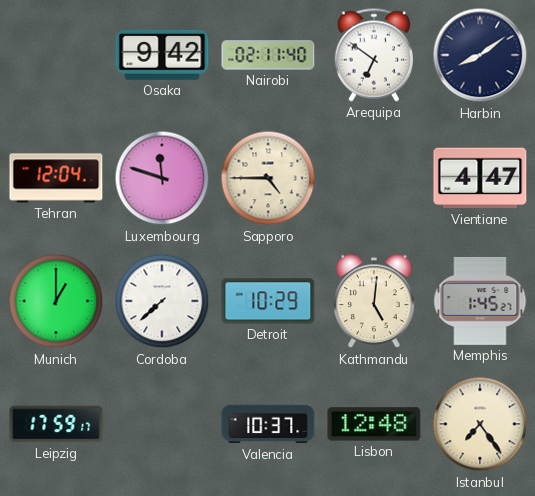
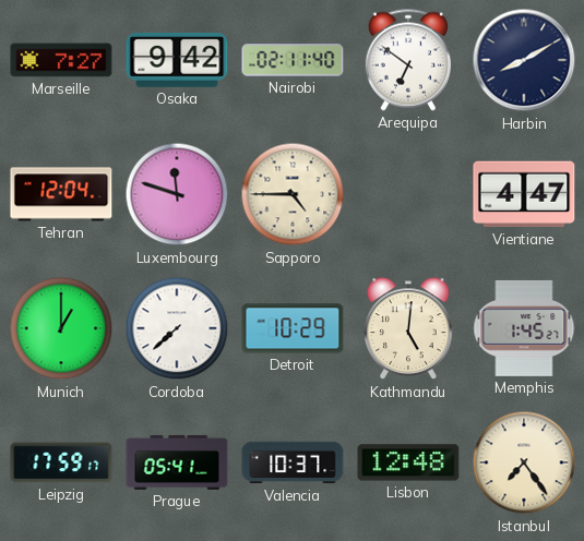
Marseille: none -> 7:27 (61, 60)
Harbin: 8:09 -> 8:10 (524, 60)
Prague: none -> 05:41 (177, 462)
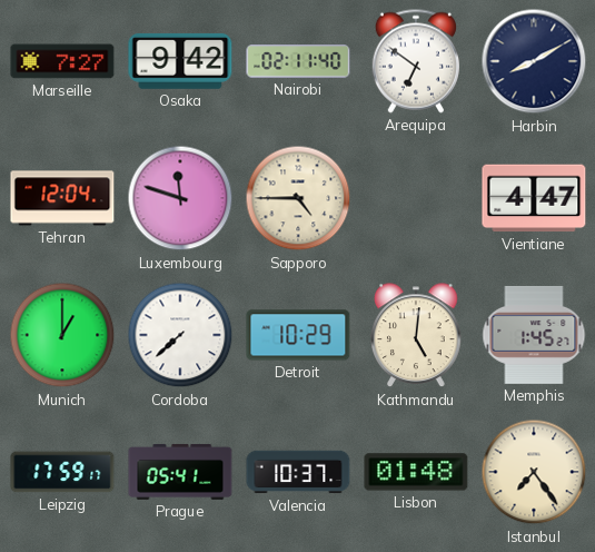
Lisbon: 12:48 -> 01:48 (416, 472)
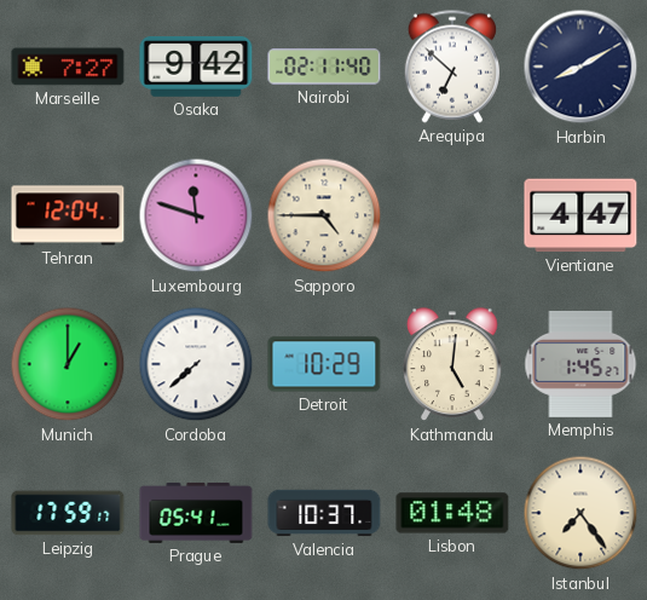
Arequipa: 6:51 -> 6:52 (452, 67)
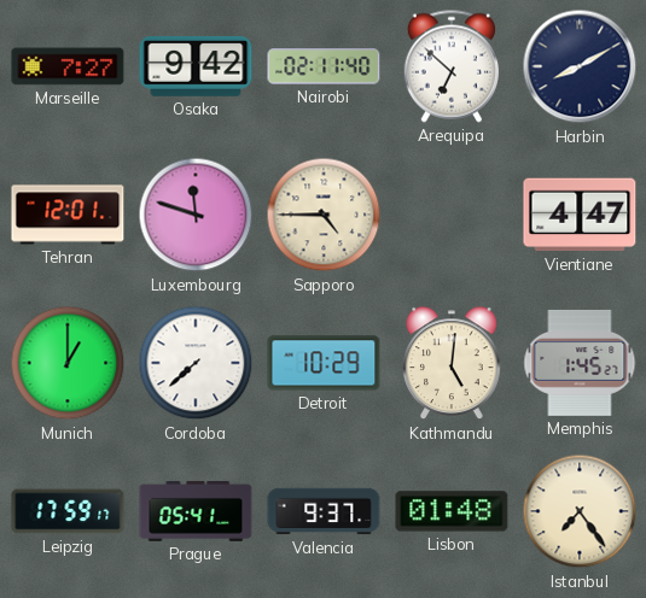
Tehran: 12:04 -> 12:01 (68, 215)
Valencia: 10:37 -> 9:37 (324, 511)
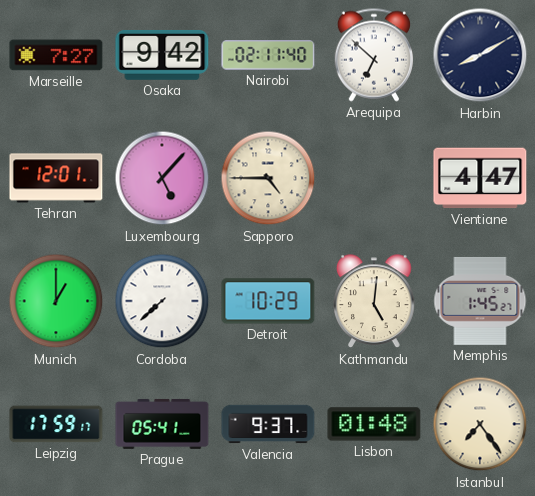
Luxembourg: 11:48 -> 5:07 (162, 178)
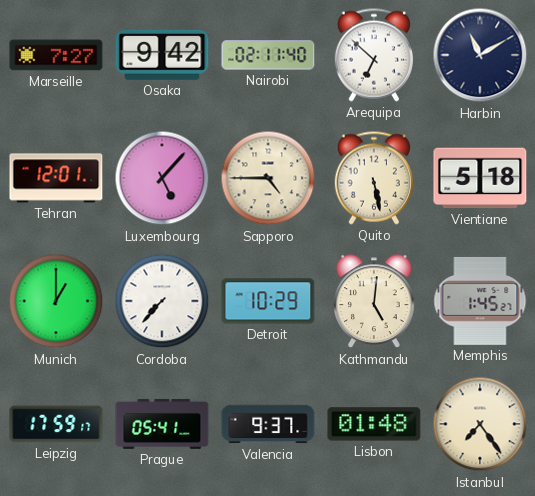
Harbin: 8:10 -> 11:10 (480, 55)
Quito: none -> 5:28 (374, 178)
Vientiane: 4:47 -> 5:18 (480, 178)
Cordoba: 7:38 -> 7:37 (162, 301)
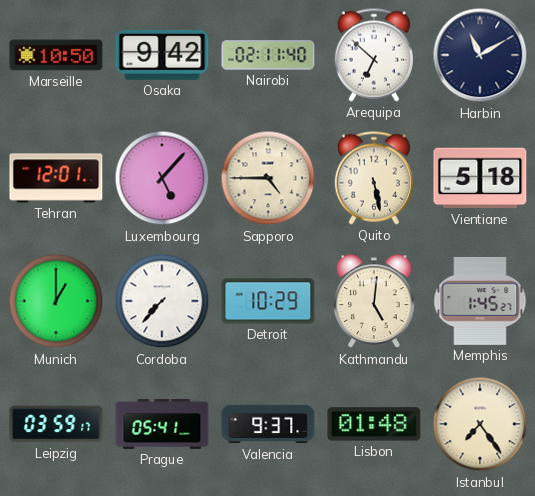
Marseille: 7:27 -> 10:50 (56, 55)
Leipzig: 17:59 -> 03:59 (56, 424)
